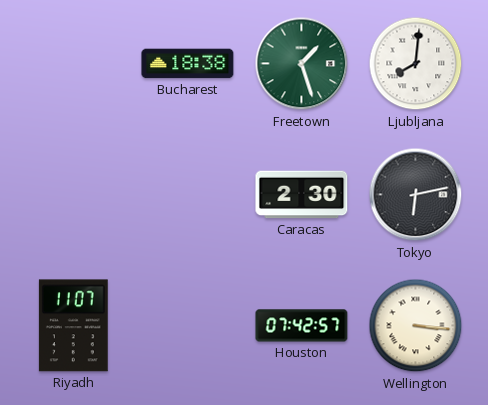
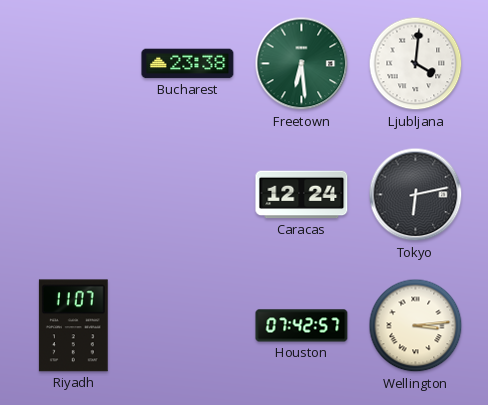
Bucharest: 18:38 -> 23:38 (188, 64)
Freetown: 1:27 -> 6:29 (302, 64)
Ljubljana: 8:01 -> 4:01 (416, 64)
Caracas: 2:30 -> 12:24 (302, 195)
Wellington: 3:16 -> 3:14 (416, 326)
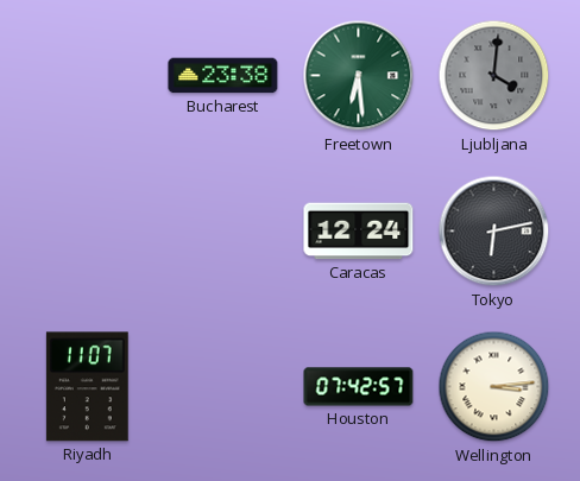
Ljubljana dial: white -> grey (494, 76)
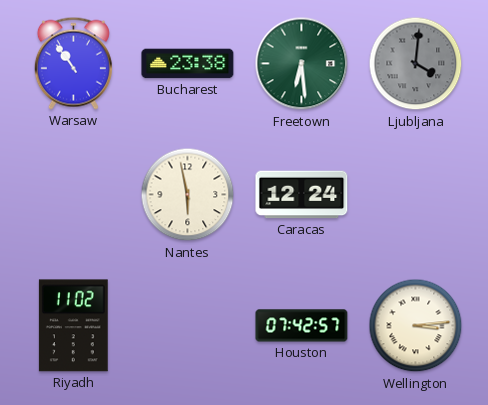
Warsaw: none -> 10:54 (73, 63)
Nantes: none -> 5:58 (188, 195)
Tokyo: 6:13 -> none (494, 232)
Riyadh: 11:07 -> 11:02 (73, 326)
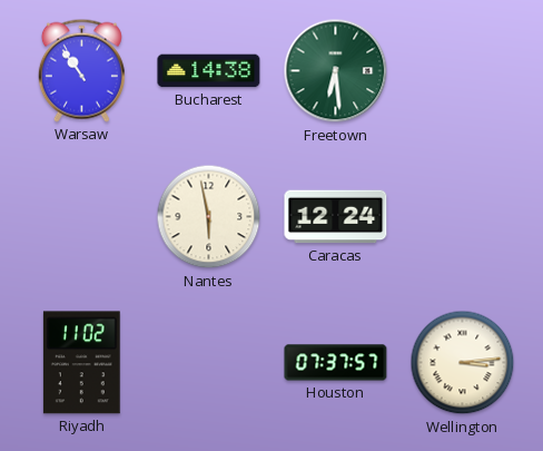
Bucharest: 23:38 -> 14:38 (209, 71)
Ljubljana: 4:01 -> none (416, 64)
Houston: 07:42 -> 07:37 (336, 363)
